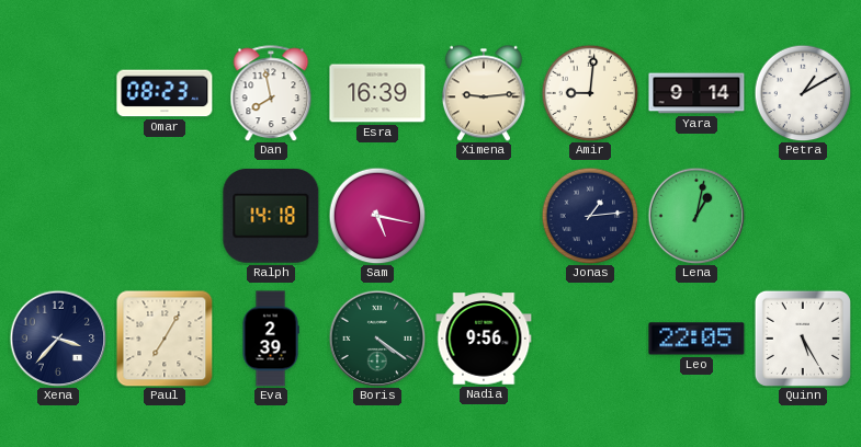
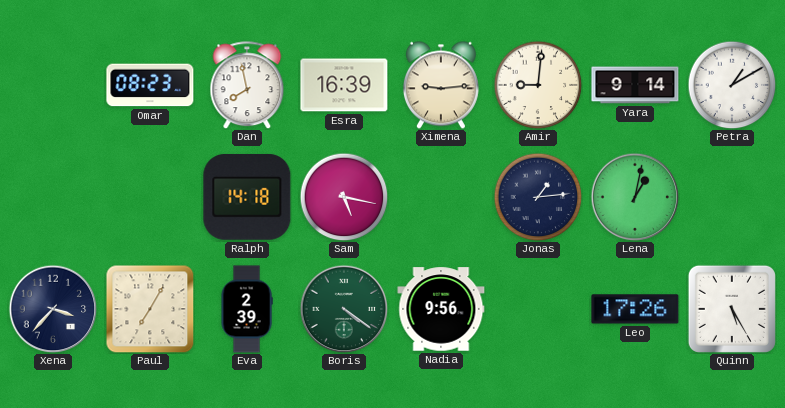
Leo: 22:05 -> 17:26 (635, 309)
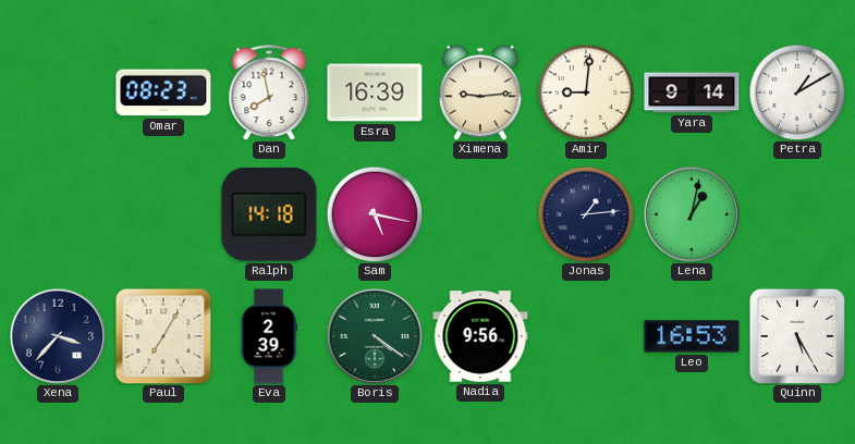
Leo: 17:26 -> 16:53 (692, 336)
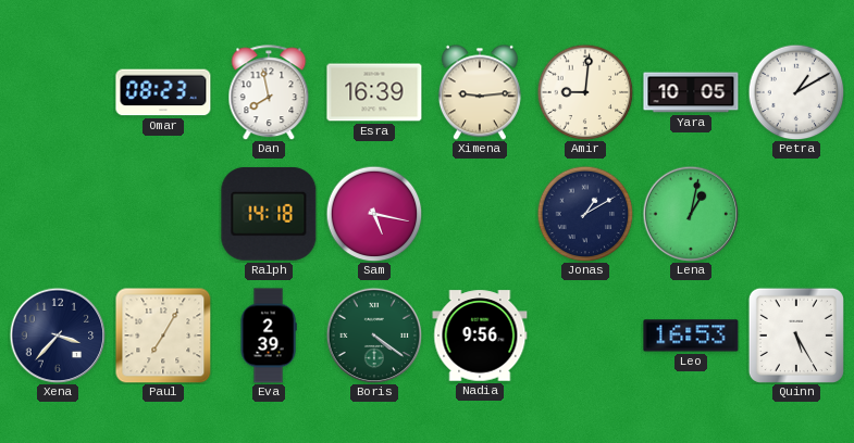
Yara: 9:14 -> 10:05 (691, 92)
Jonas: 1:14 -> 1:10 (585, 214)
